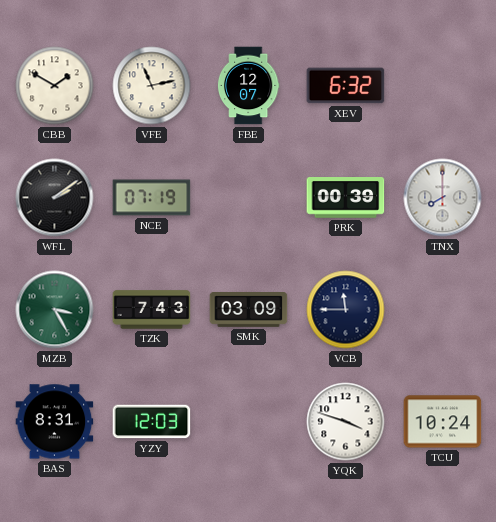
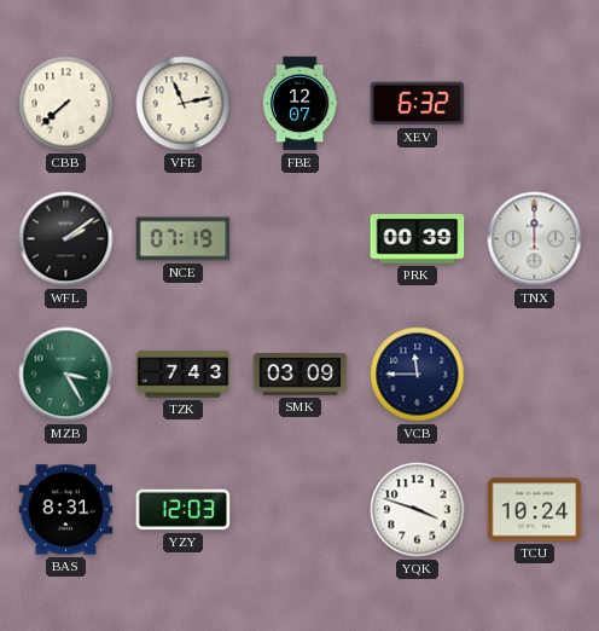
CBB: 1:50 -> 7:38 (66, 104)
TNX: 8:00 -> 12:00 (535, 239)
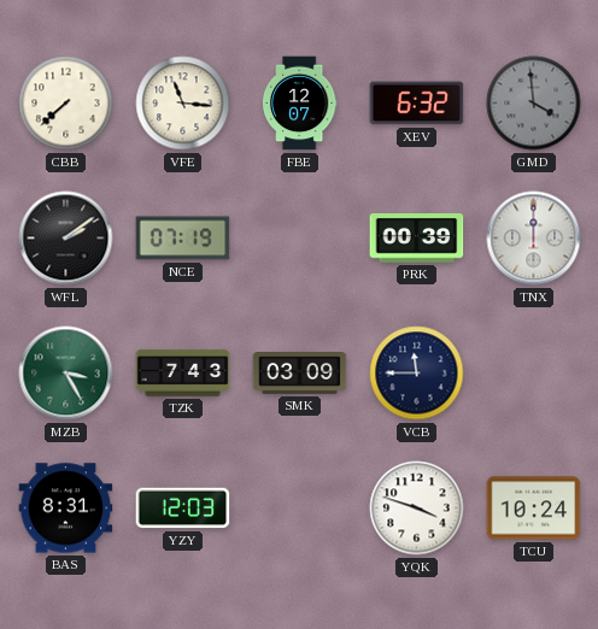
VFE: 11:13 -> 11:16 (183, 104)
GMD: none -> 3:59 (534, 104)
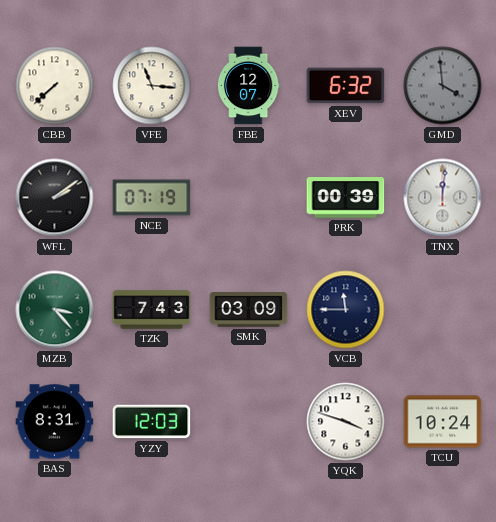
TNX: 12:00 -> 12:01 (443, 198)
MZB: 3:25 -> 3:23 (55, 310)
